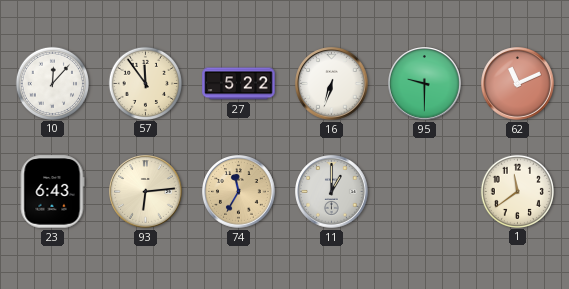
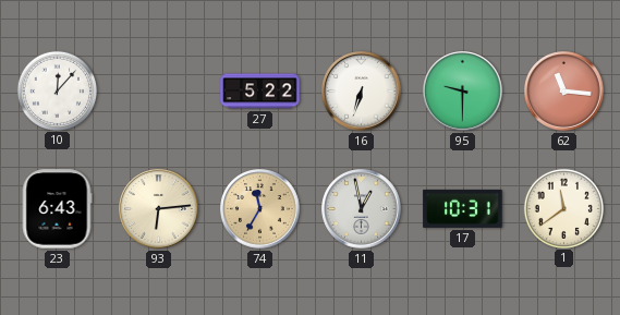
57: 11:54 -> none (145, 83)
62: 11:11 -> 11:16 (564, 92)
11: 1:00 -> 12:58 (362, 209)
17: none -> 10:31 (463, 208)
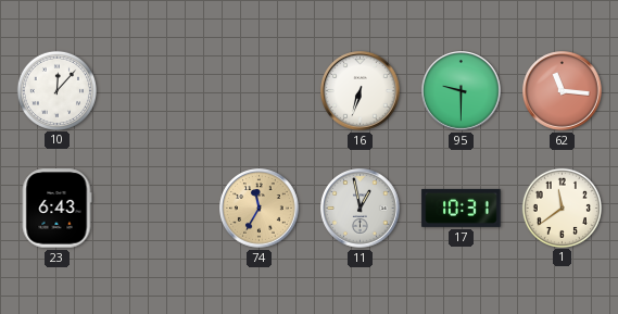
27: 5:22 -> none (260, 92)
93: 6:14 -> none (159, 209)
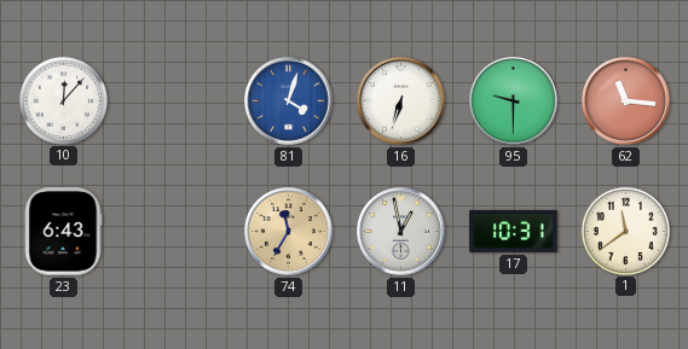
81: none -> 4:03 (289, 101)
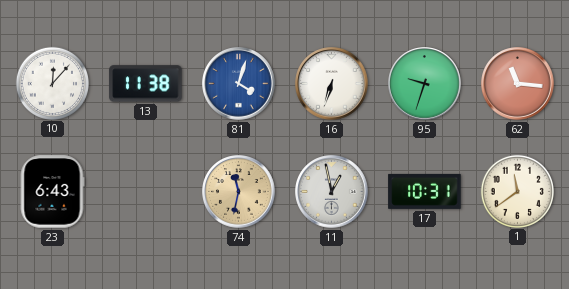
13: none -> 11:38 (146, 84)
95: 9:30 -> 9:33 (425, 84)
74: 11:35 -> 11:32 (239, 192)
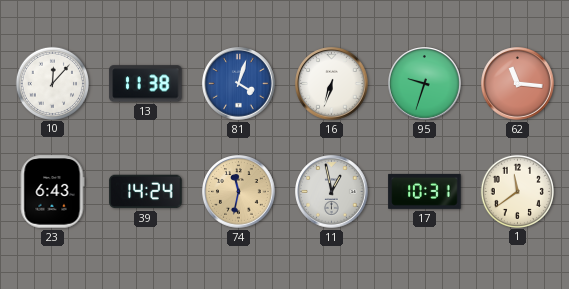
39: none -> 14:24 (146, 192)
